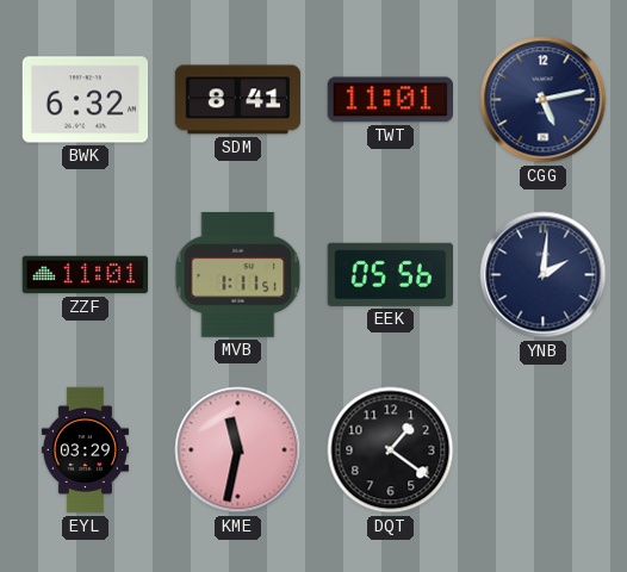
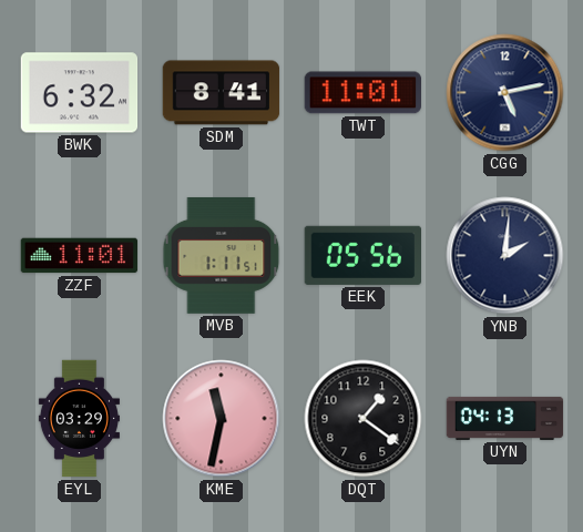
UYN: none -> 04:13 (505, 418)
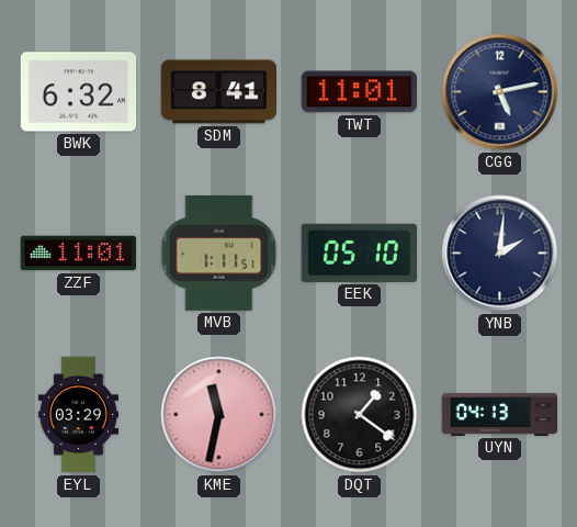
EEK: 05:56 -> 05:10 (359, 253)
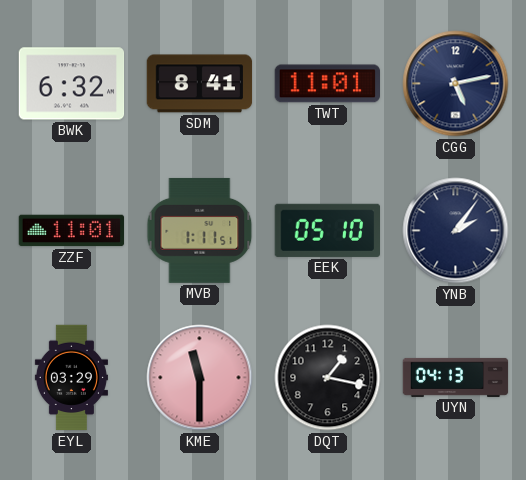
YNB: 2:01 -> 2:06 (456, 231)
KME: 11:32 -> 11:30 (200, 378)
DQT: 1:21 -> 1:17 (328, 378)
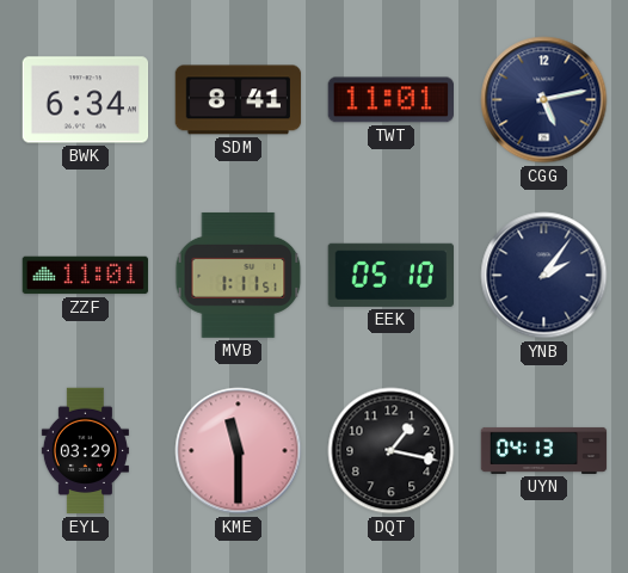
BWK: 6:32 -> 6:34 (86, 100)
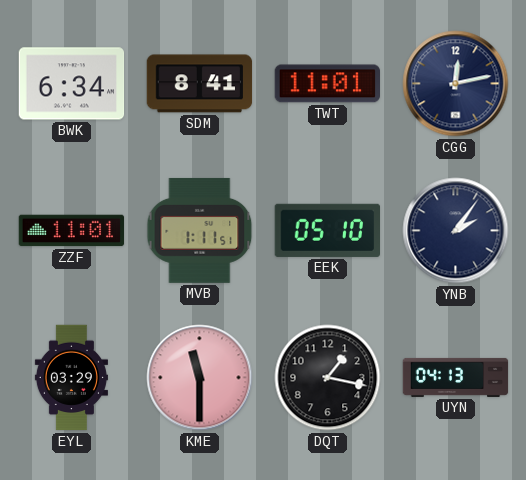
CGG: 5:13 -> 12:13 (456, 84)
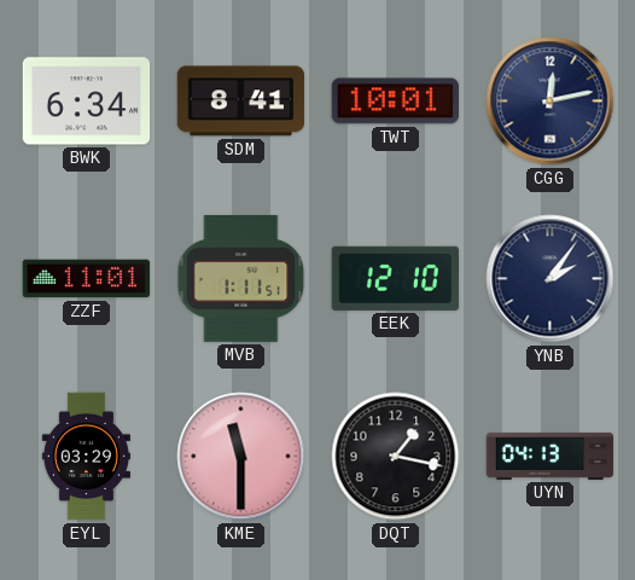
TWT: 11:01 -> 10:01 (395, 101)
EEK: 05:10 -> 12:10 (395, 278)
